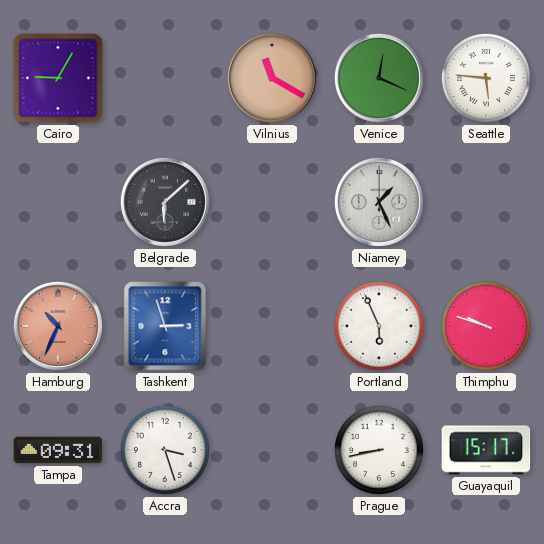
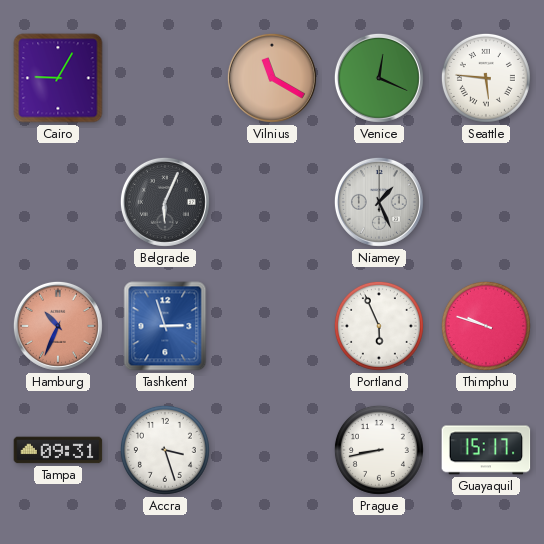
Belgrade: 6:08 -> 6:04 (165, 202)
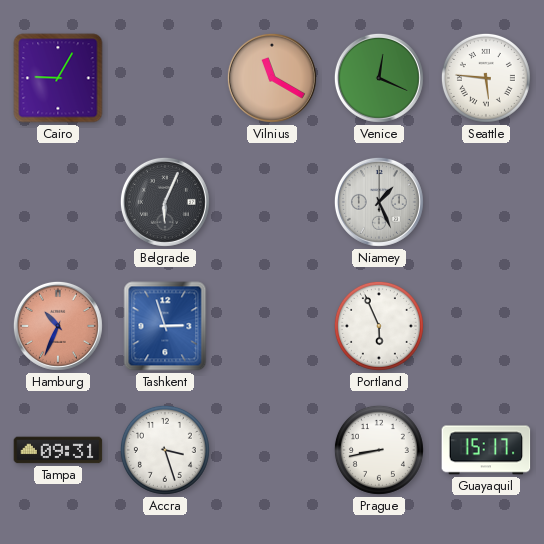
Thimphu: 9:48 -> none (486, 326)
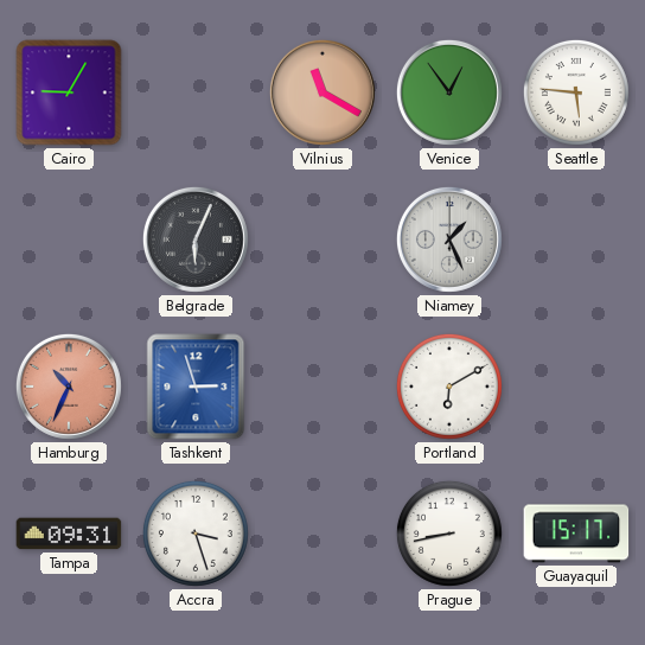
Venice: 12:19 -> 12:54 (449, 92)
Portland: 5:56 -> 6:10 (449, 387)
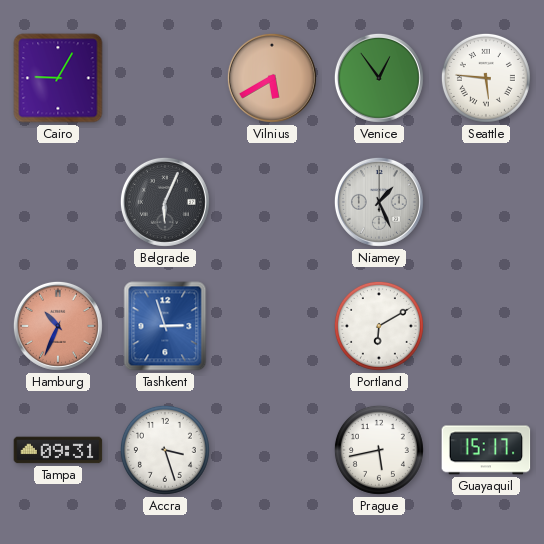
Vilnius: 11:20 -> 5:40 (272, 78)
Prague: 8:43 -> 5:43 (379, 450)
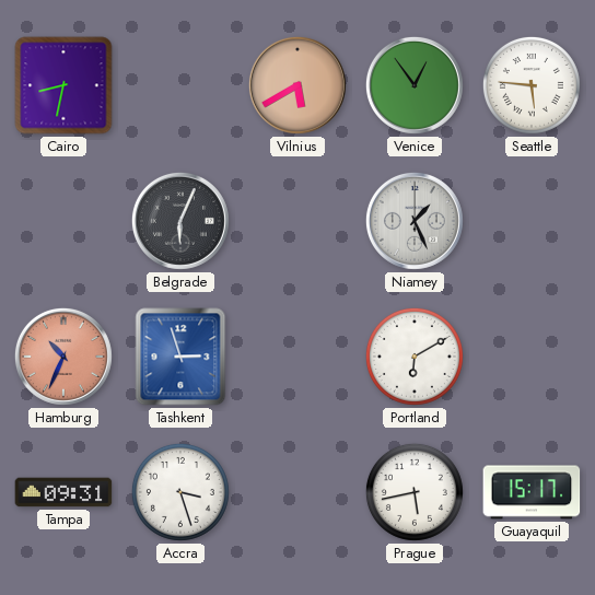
Cairo: 9:05 -> 8:32 (63, 85)
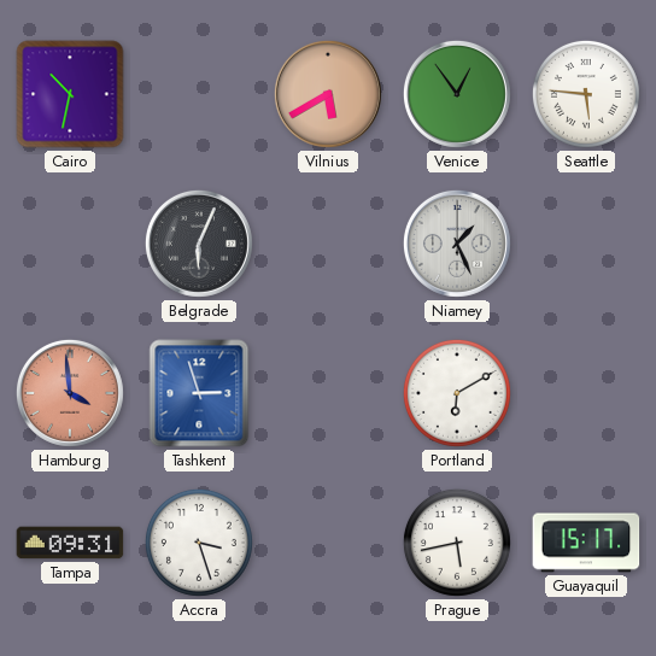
Cairo: 8:32 -> 10:32 (70, 94)
Hamburg: 10:34 -> 3:59 (70, 393)
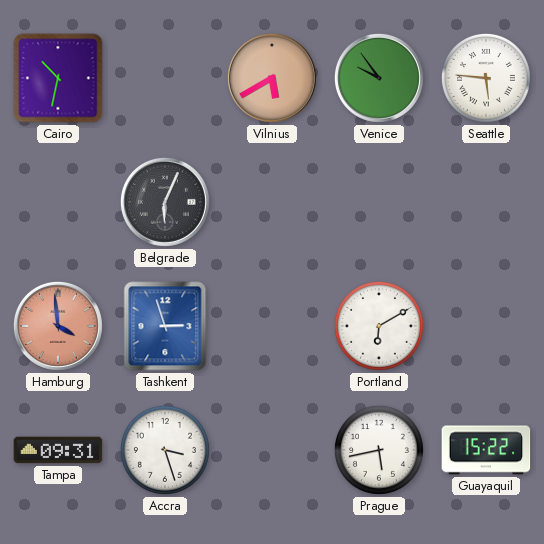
Venice: 12:54 -> 9:54 (379, 78)
Niamey: 1:26 -> none (457, 244)
Guayaquil: 15:17 -> 15:22 (486, 450)
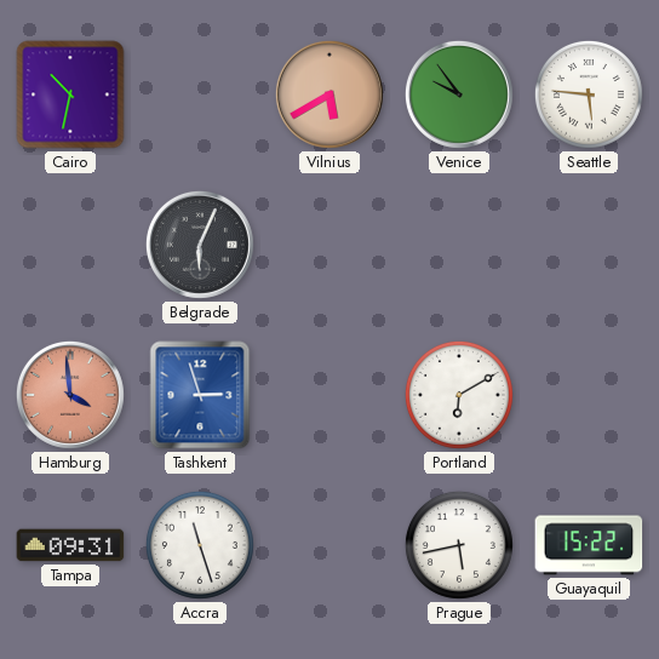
Accra: 3:27 -> 11:27 (200, 545)
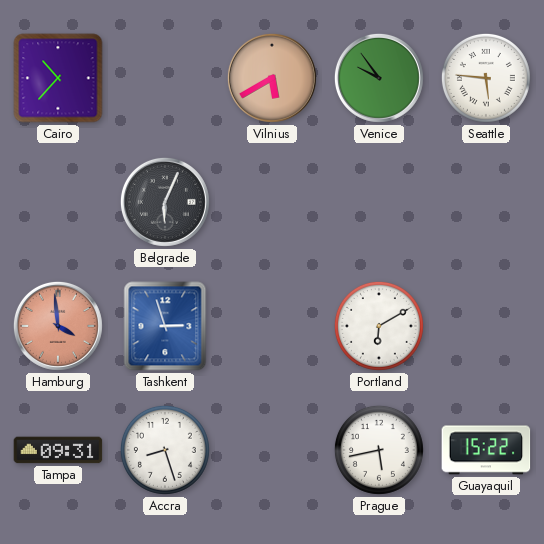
Cairo: 10:32 -> 10:37 (58, 78)
Accra: 11:27 -> 8:27 (165, 450)
